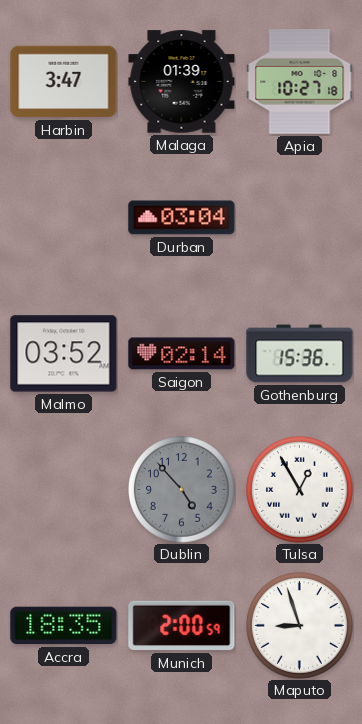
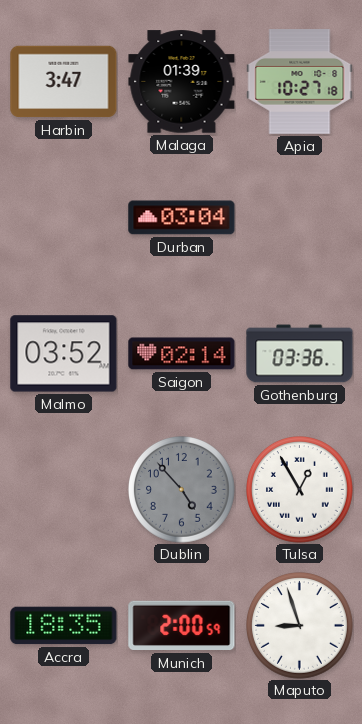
Gothenburg: 15:36 -> 03:36 (300, 354)
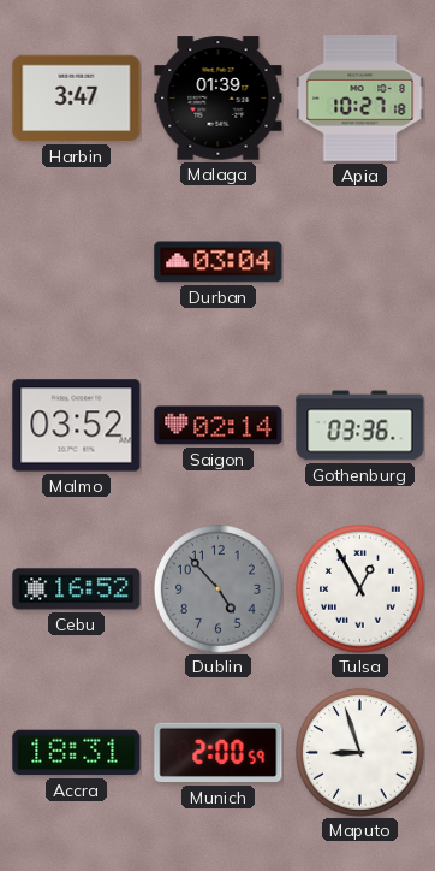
Cebu: none -> 16:52 (77, 589)
Accra: 18:35 -> 18:31 (77, 753)
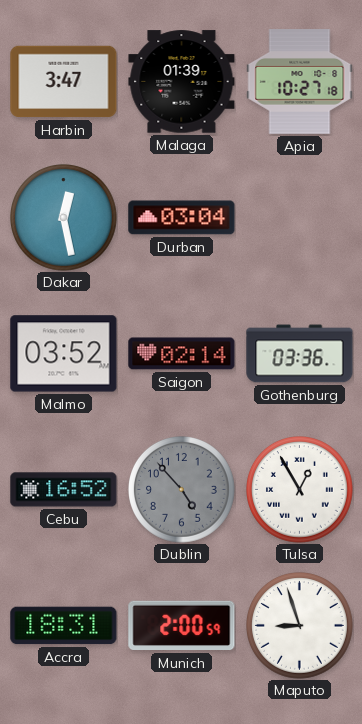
Dakar: none -> 12:28 (64, 218)
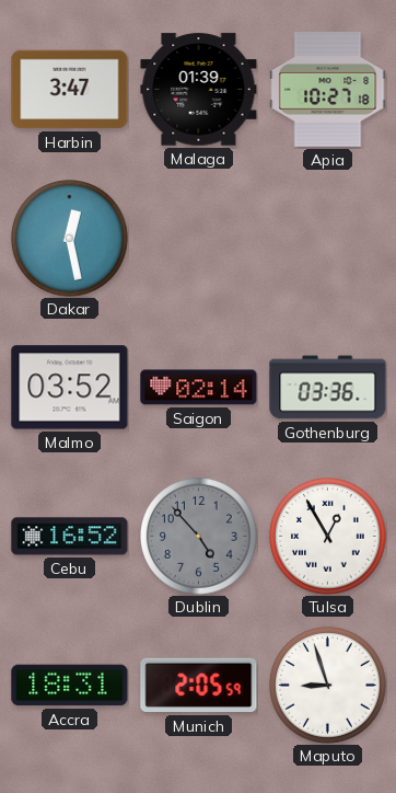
Durban: 03:04 -> none (182, 218)
Munich: 2:00 -> 2:05 (199, 686)
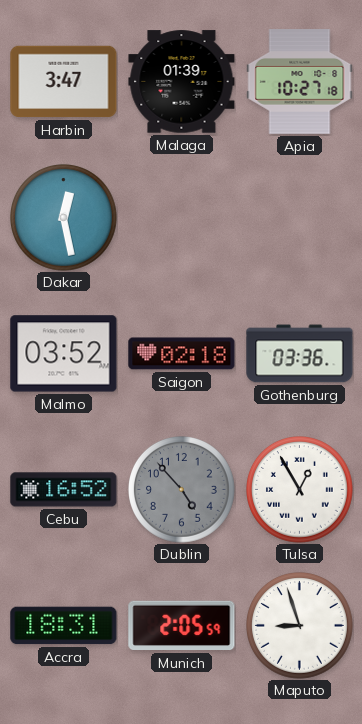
Saigon: 02:14 -> 02:18 (182, 354)
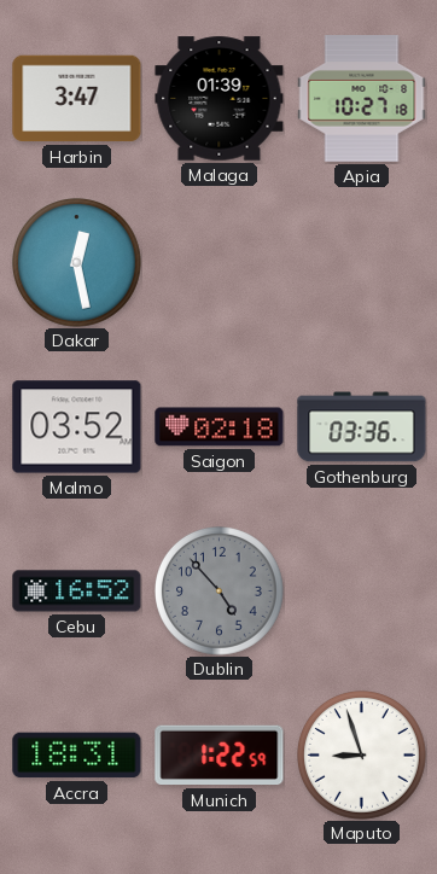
Tulsa: 12:55 -> none (300, 490)
Munich: 2:05 -> 1:22 (220, 756)
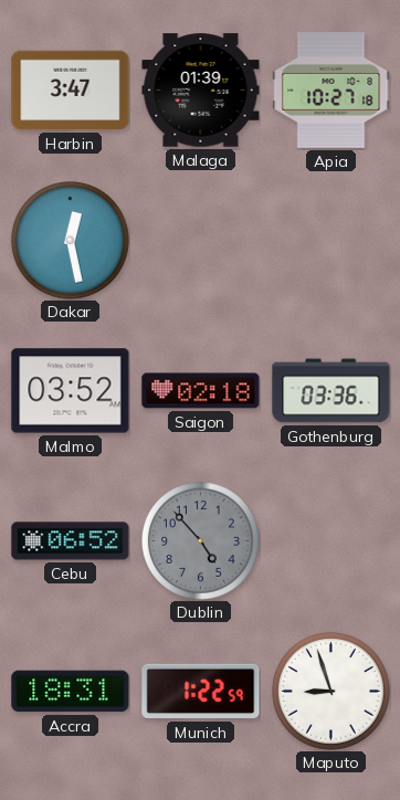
Cebu: 16:52 -> 06:52 (71, 541)
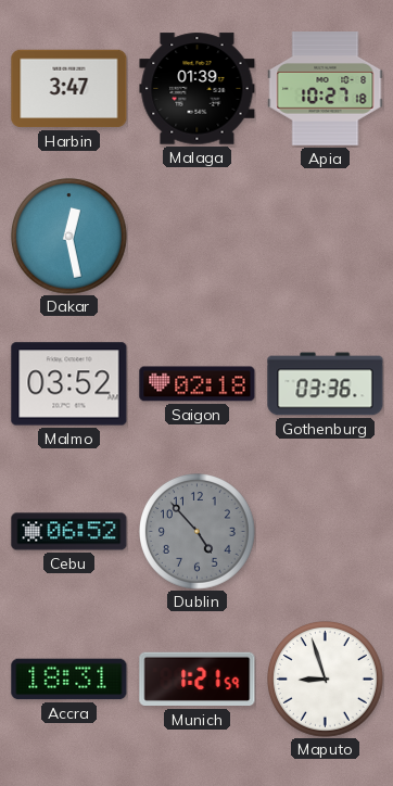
Munich: 1:22 -> 1:21 (198, 680)
